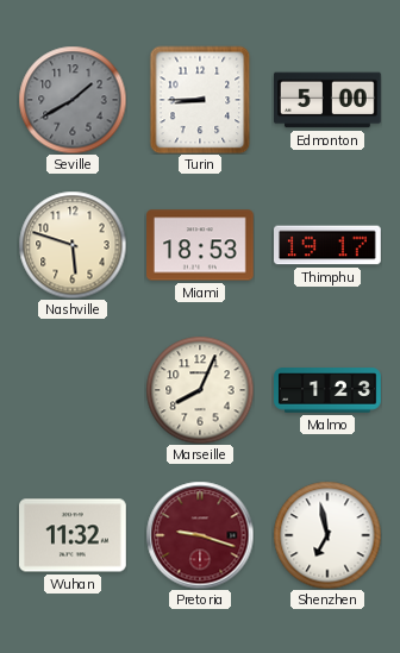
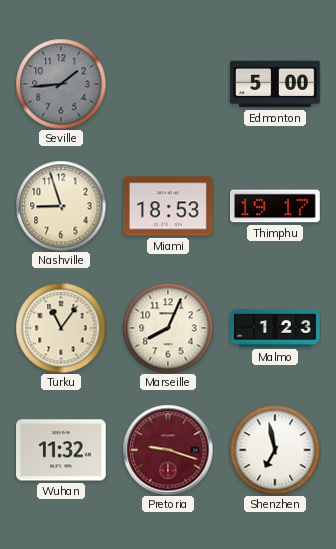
Seville: 1:40 -> 1:44 (61, 84)
Turin: 8:45 -> none (200, 100)
Nashville: 5:48 -> 8:57 (61, 206)
Turku: none -> 11:06 (61, 328)
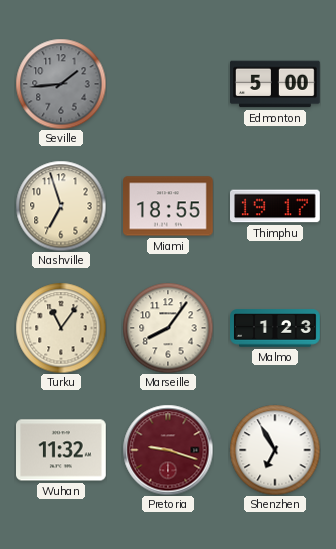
Nashville: 8:57 -> 6:57 (61, 206)
Miami: 18:53 -> 18:55 (169, 206)
Marseille: 8:04 -> 8:06 (168, 328)
Shenzhen: 6:58 -> 6:55 (275, 450)
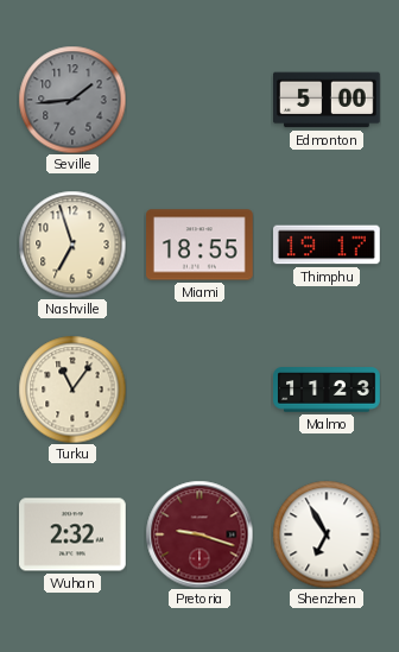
Marseille: 8:06 -> none (168, 328)
Malmo: 1:23 -> 11:23 (327, 390)
Wuhan: 11:32 -> 2:32 (74, 534)
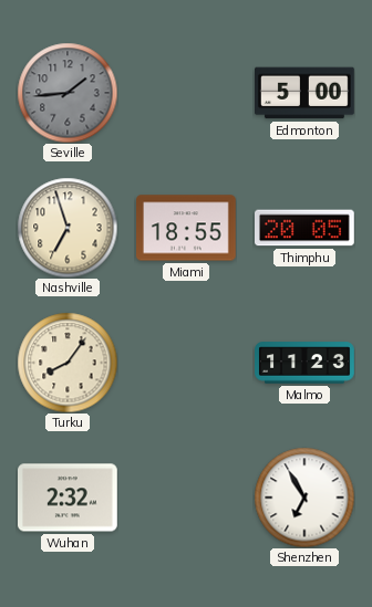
Thimphu: 19:17 -> 20:05 (306, 228)
Turku: 11:06 -> 8:06 (68, 363)
Pretoria: 9:18 -> none (199, 534)
